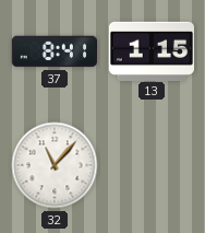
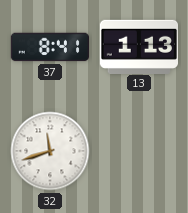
13: 1:15 -> 1:13 (138, 46)
32: 11:07 -> 11:42 (50, 151)
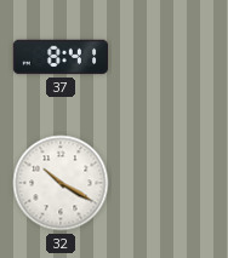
13: 1:13 -> none (138, 46)
32: 11:42 -> 10:20 (61, 183)
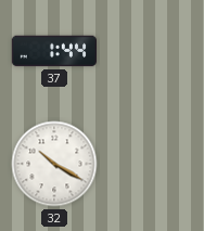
37: 8:41 -> 1:44 (53, 51)
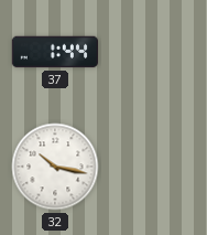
32: 10:20 -> 10:17 (55, 167)
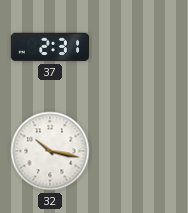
37: 1:44 -> 2:31 (49, 47)
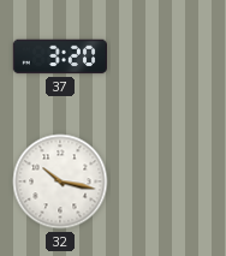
37: 2:31 -> 3:20 (59, 56)
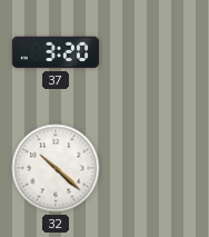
32: 10:17 -> 10:22 (56, 168)
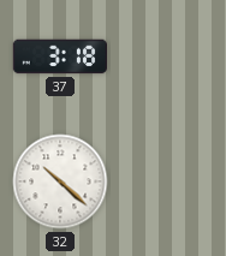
37: 3:20 -> 3:18 (59, 56)
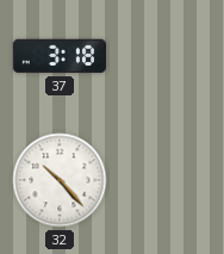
32: 10:22 -> 10:23 (60, 180)
